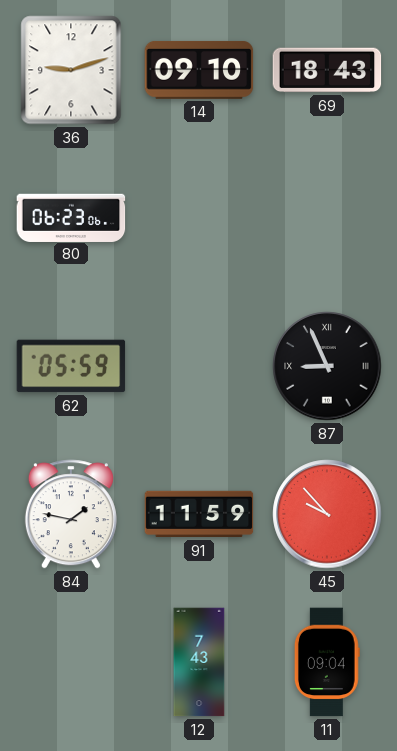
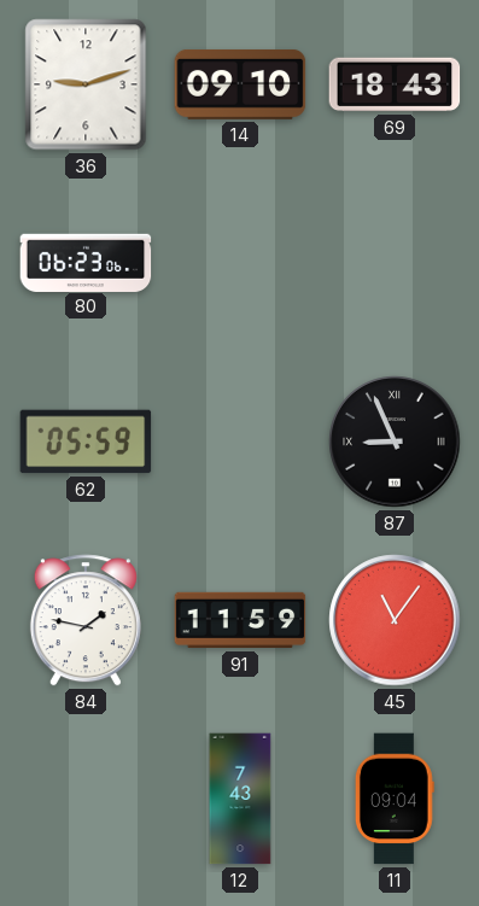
45: 9:53 -> 11:06 (395, 620)
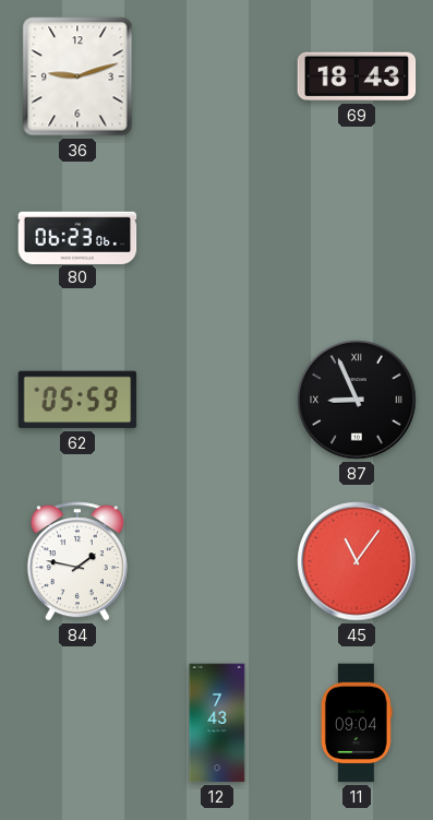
14: 09:10 -> none (240, 84)
91: 11:59 -> none (240, 620)
